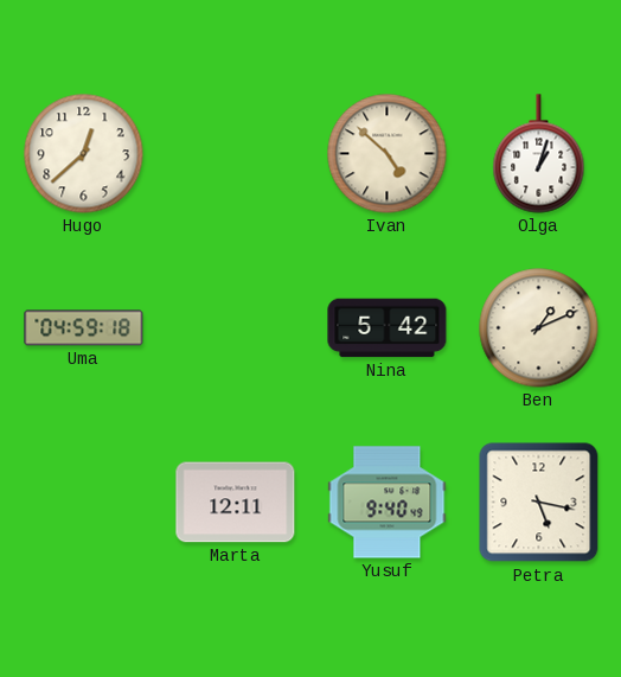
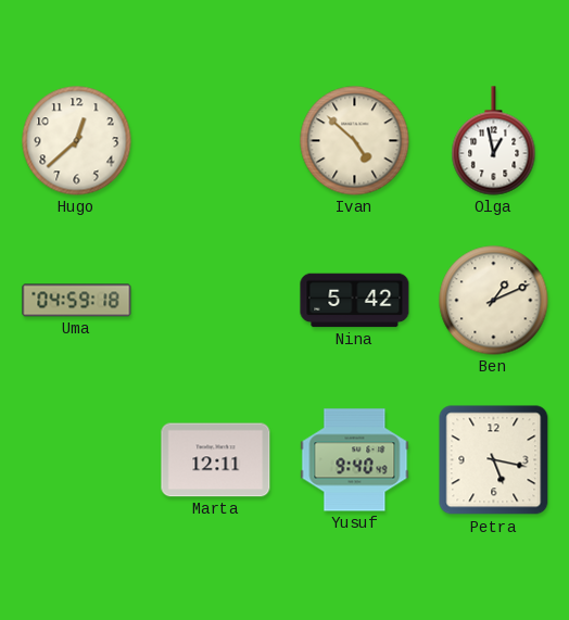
Olga: 1:03 -> 12:58 (494, 141)
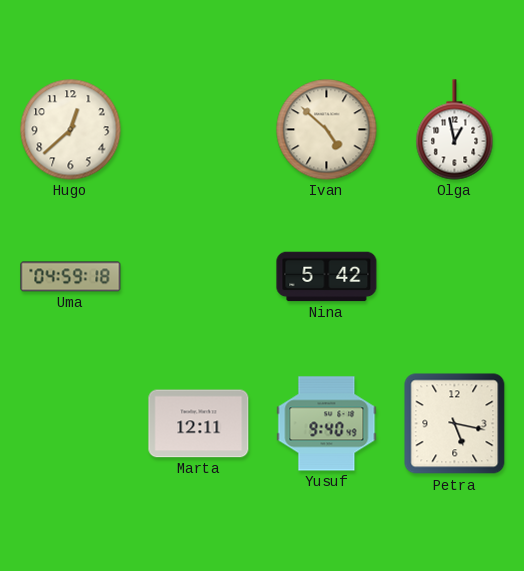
Ben: 1:11 -> none (494, 301)
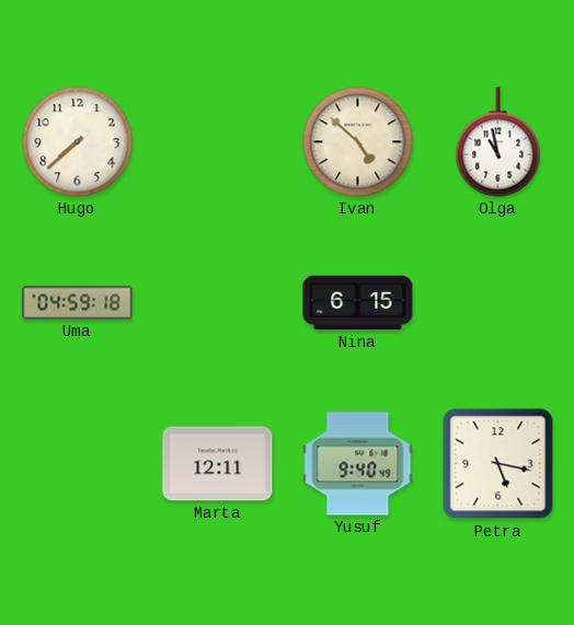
Hugo: 12:38 -> 7:38 (78, 142)
Olga: 12:58 -> 10:58 (498, 142)
Nina: 5:42 -> 6:15 (358, 303)
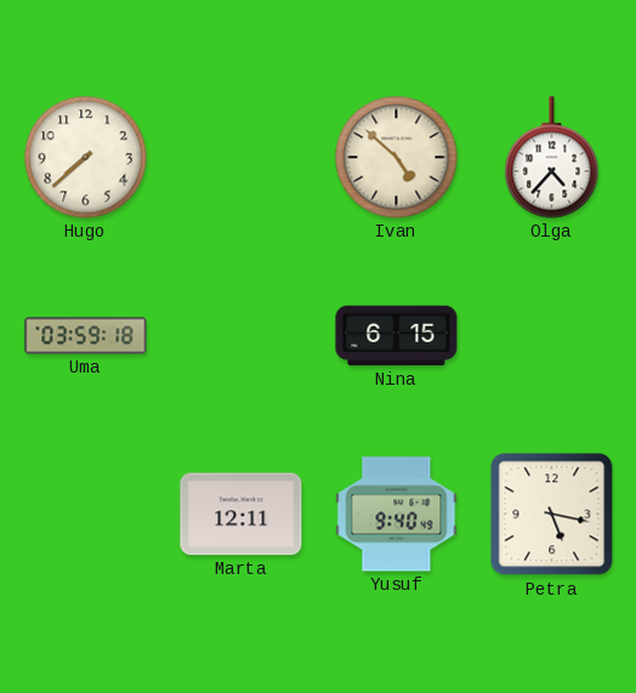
Olga: 10:58 -> 4:37 (552, 158)
Uma: 04:59 -> 03:59 (86, 336)
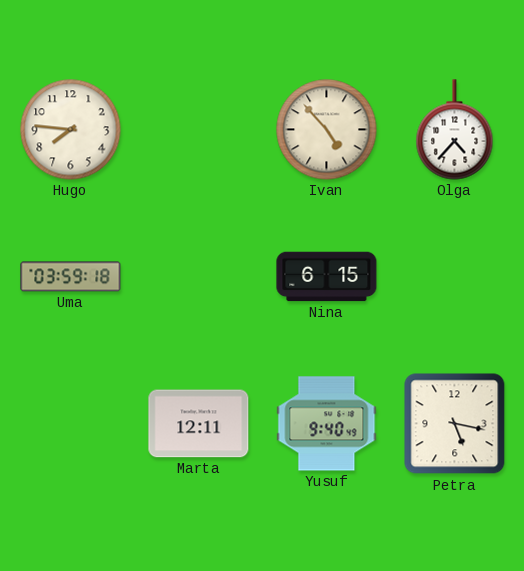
Hugo: 7:38 -> 7:46 (71, 130)
Ivan: 4:52 -> 4:53 (327, 130)
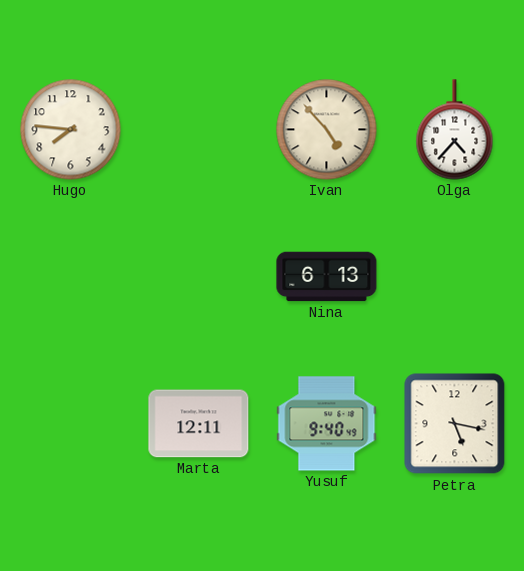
Uma: 03:59 -> none (71, 277)
Nina: 6:15 -> 6:13 (327, 277)
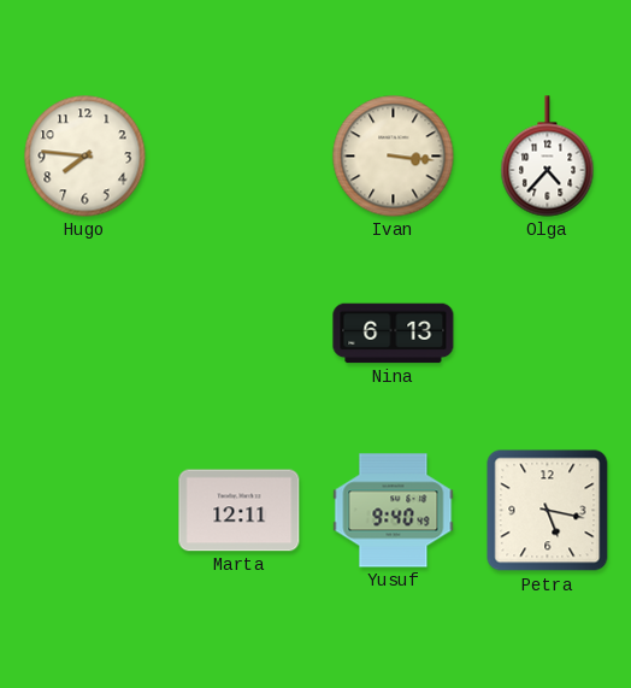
Ivan: 4:53 -> 3:16 (394, 157)
